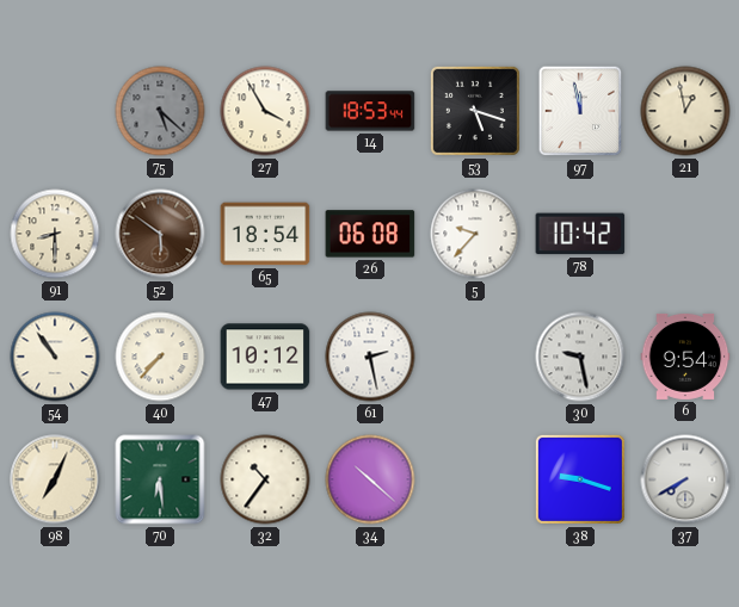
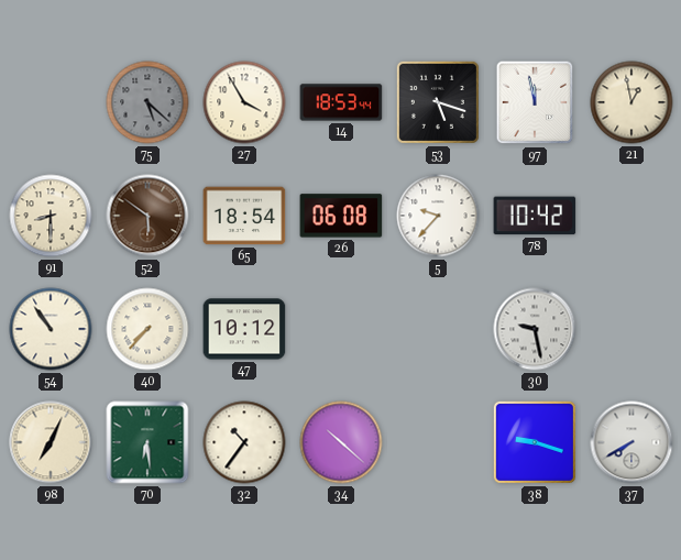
61: 2:28 -> none (370, 357)
6: 9:54 -> none (685, 357)
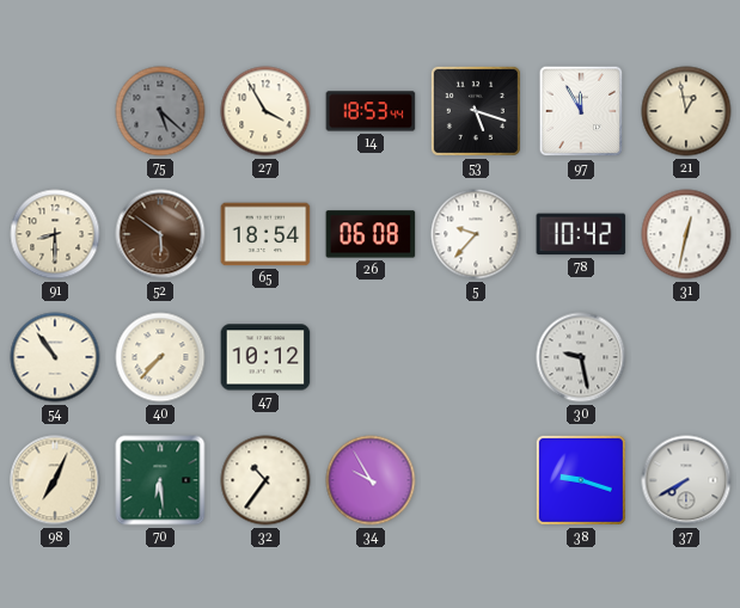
97: 11:58 -> 11:55 (581, 111)
31: none -> 12:32 (686, 234)
34: 10:22 -> 9:55 (371, 480)
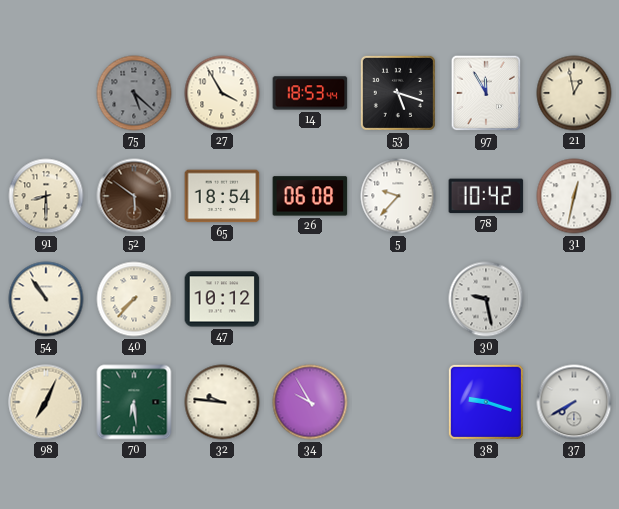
32: 10:36 -> 9:46 (222, 402)
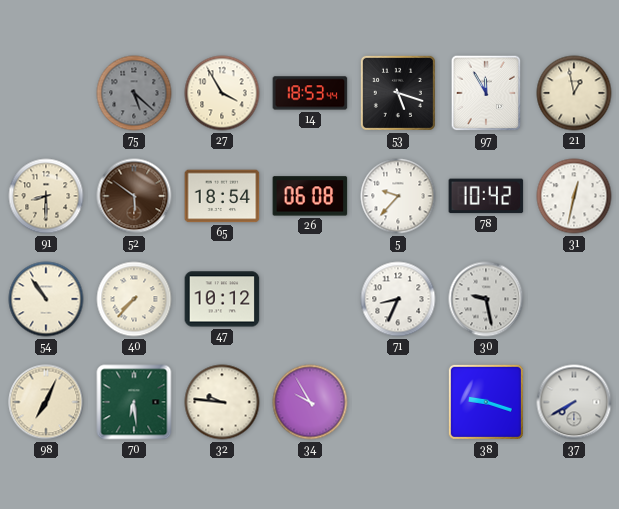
71: none -> 8:34 (398, 299)
